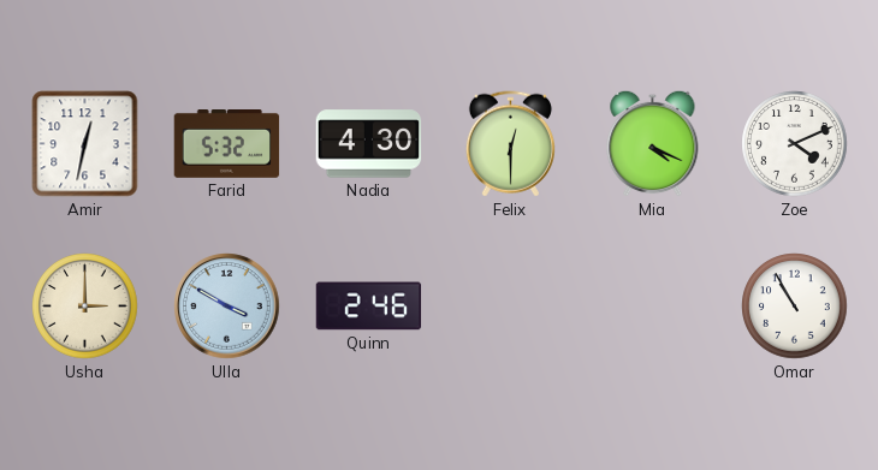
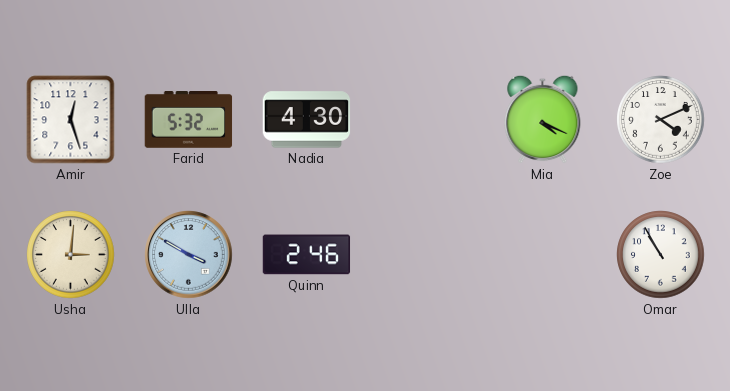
Amir: 12:32 -> 12:27 (71, 120)
Felix: 12:30 -> none (510, 144)
Usha: 3:00 -> 3:01 (71, 255)
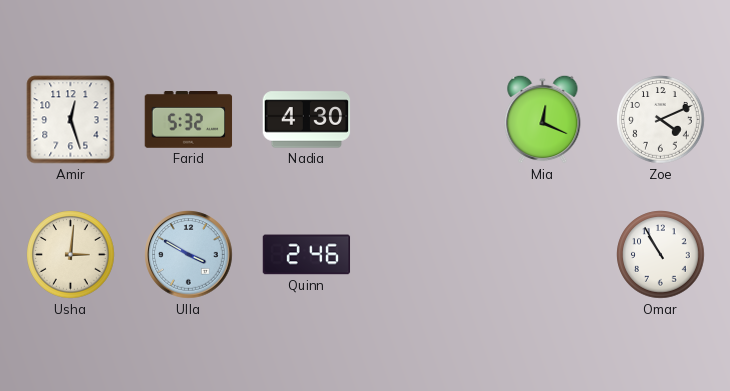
Mia: 4:19 -> 12:19 (543, 119)
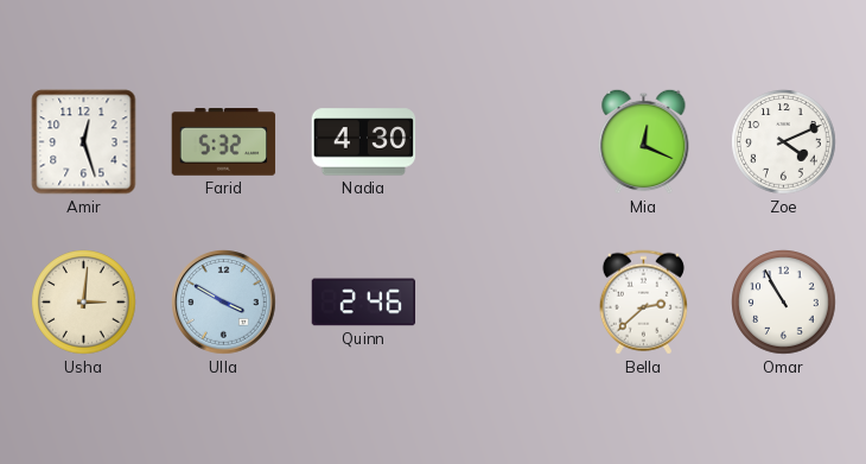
Bella: none -> 2:38 (643, 303)
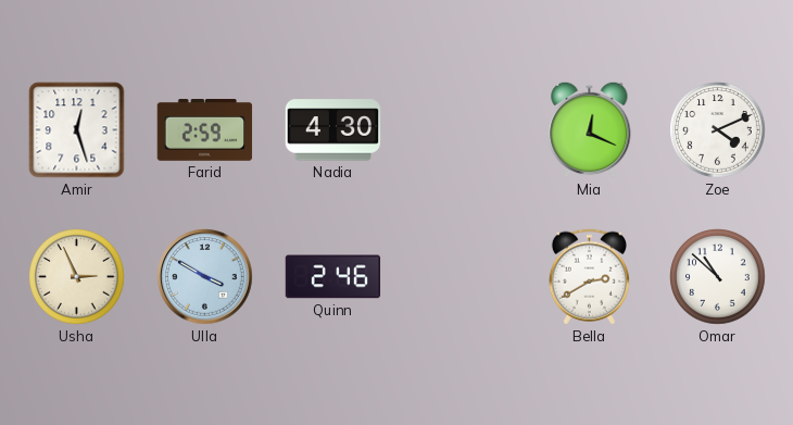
Farid: 5:32 -> 2:59 (205, 130)
Usha: 3:01 -> 2:56 (77, 277)
Bella: 2:38 -> 2:40 (589, 277)
Omar: 10:55 -> 10:52 (718, 277)
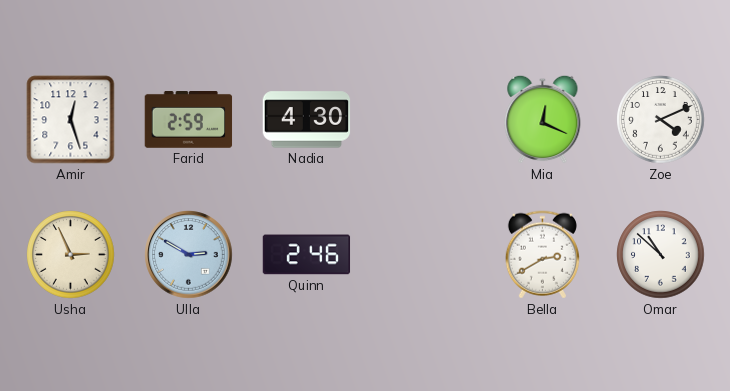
Ulla: 3:50 -> 2:50 (189, 255)
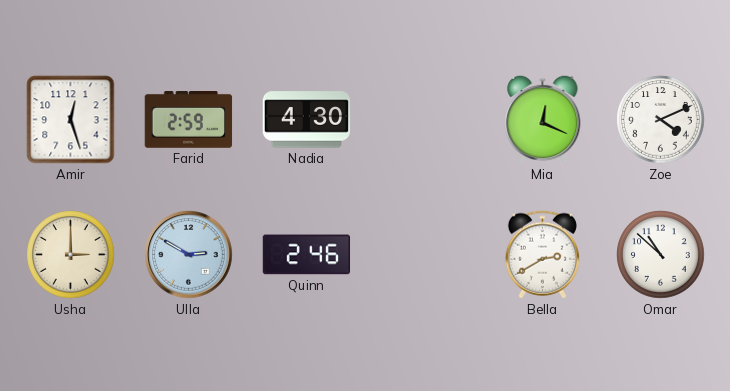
Usha: 2:56 -> 3:00 (71, 255)
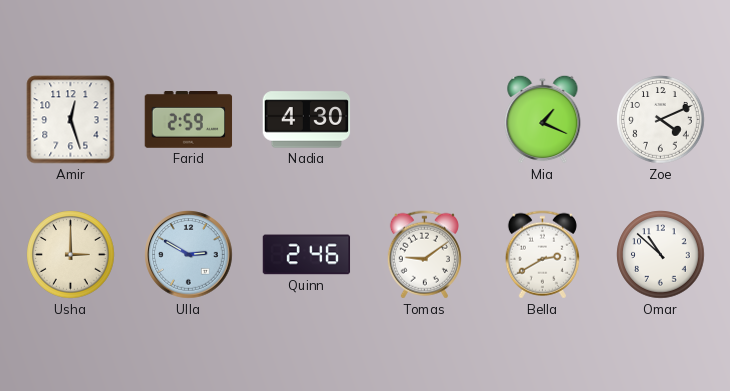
Mia: 12:19 -> 1:19 (543, 119)
Tomas: none -> 9:09 (424, 255)
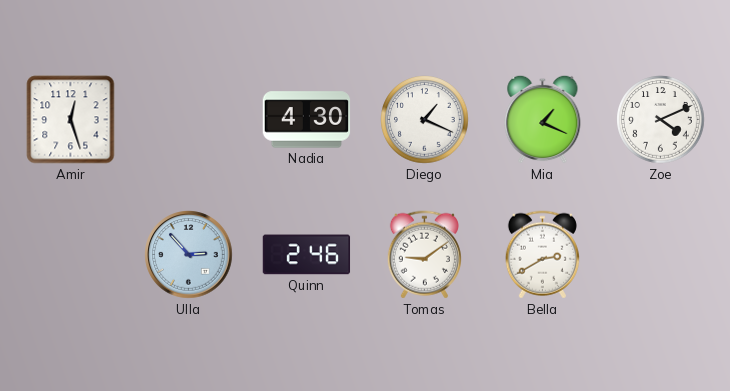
Farid: 2:59 -> none (189, 120)
Diego: none -> 1:19 (425, 120)
Usha: 3:00 -> none (71, 255)
Ulla: 2:50 -> 2:53 (189, 255)
Omar: 10:52 -> none (661, 255)
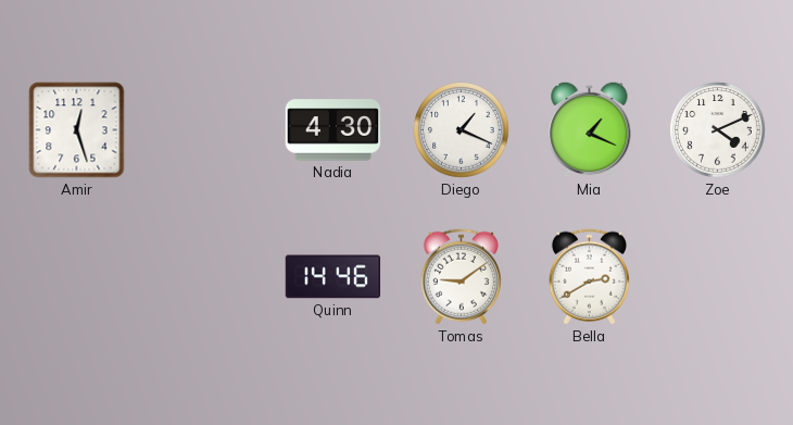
Ulla: 2:53 -> none (189, 255)
Quinn: 2:46 -> 14:46 (333, 277)
